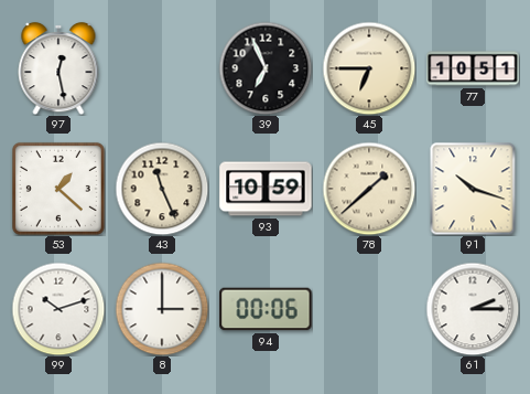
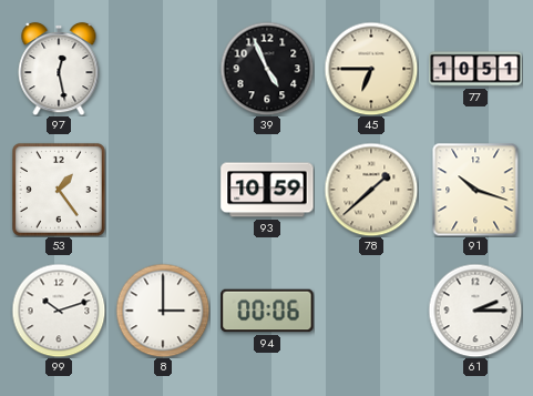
39: 6:56 -> 4:56 (267, 69)
53: 1:22 -> 1:24 (59, 190)
43: 11:26 -> none (162, 189)
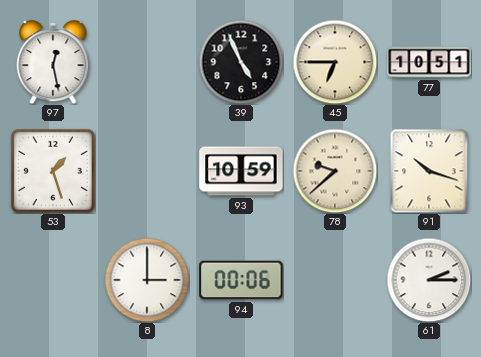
53: 1:24 -> 1:27 (53, 171)
78: 1:38 -> 9:38 (335, 171)
99: 10:12 -> none (59, 311)
